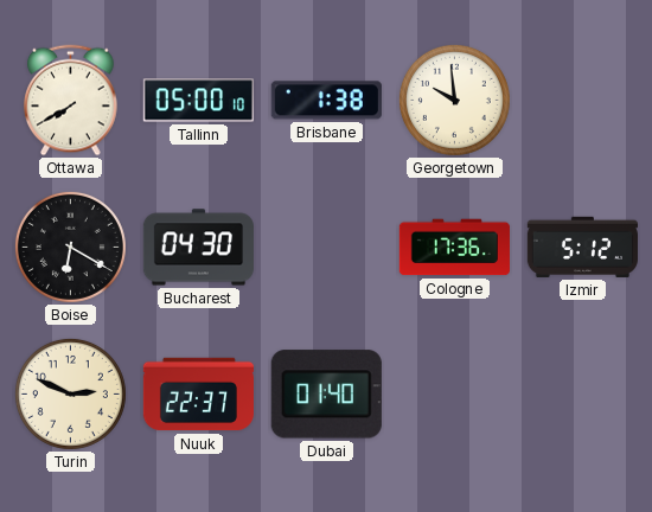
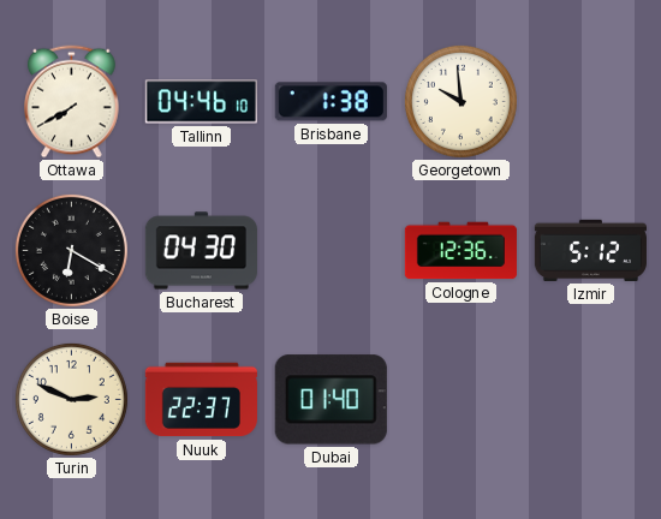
Tallinn: 05:00 -> 04:46 (201, 102)
Cologne: 17:36 -> 12:36 (460, 251)
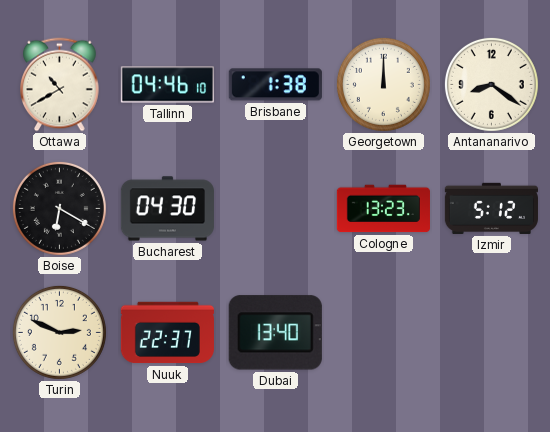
Ottawa: 7:40 -> 10:40 (60, 85)
Georgetown: 9:59 -> 12:00 (383, 84)
Antananarivo: none -> 8:21 (491, 84)
Cologne: 12:36 -> 13:23 (383, 209)
Dubai: 01:40 -> 13:40 (275, 333)
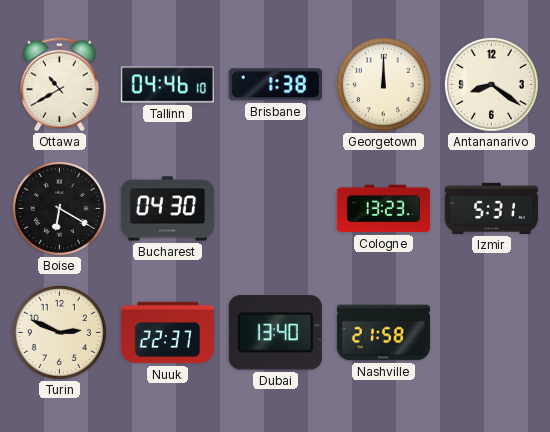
Izmir: 5:12 -> 5:31 (491, 208)
Nashville: none -> 21:58 (383, 333)
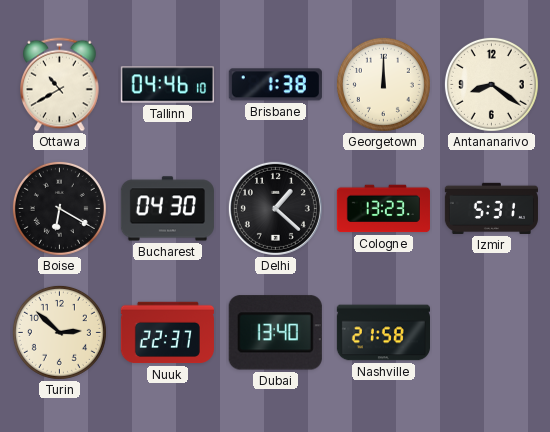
Delhi: none -> 1:22 (275, 208)
Turin: 2:49 -> 2:52 (59, 332)
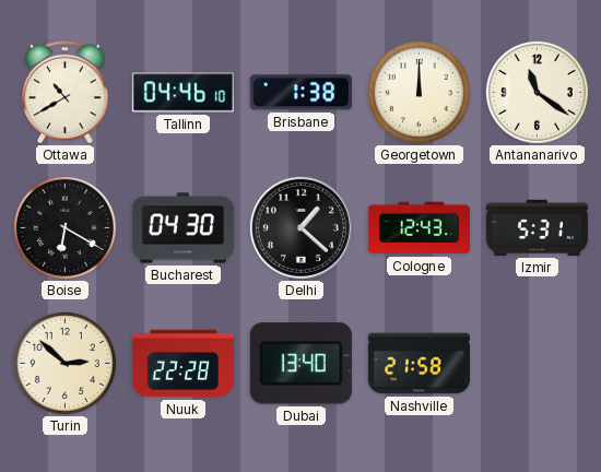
Antananarivo: 8:21 -> 11:21 (537, 92)
Cologne: 13:23 -> 12:43 (419, 228)
Nuuk: 22:37 -> 22:28 (182, 364)
